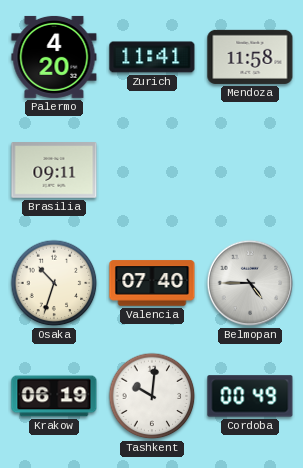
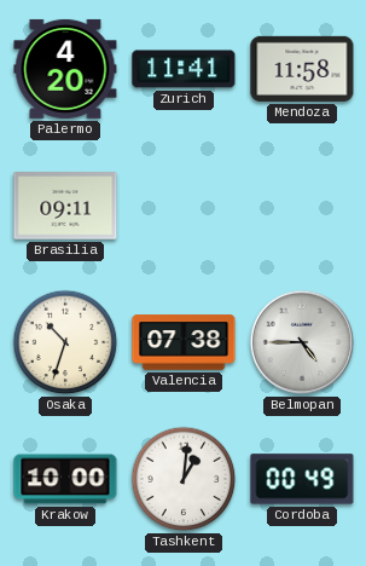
Valencia: 07:40 -> 07:38 (184, 342)
Krakow: 06:19 -> 10:00 (65, 479)
Tashkent: 10:01 -> 1:01 (184, 479)
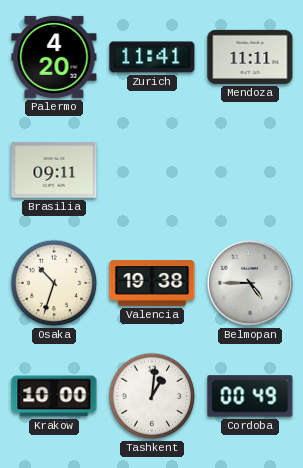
Mendoza: 11:58 -> 11:11 (250, 57)
Valencia: 07:38 -> 19:38 (152, 283)
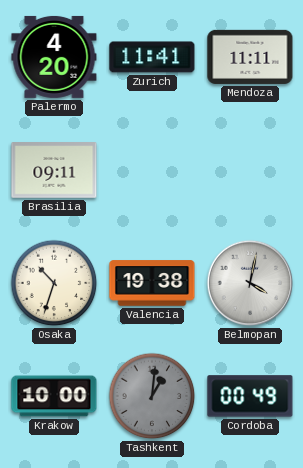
Belmopan: 4:45 -> 4:02 (250, 283)
Tashkent dial: white -> grey (152, 396)
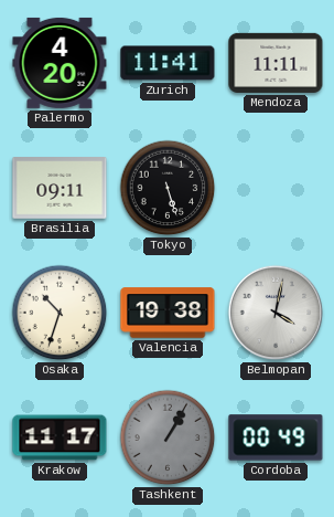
Tokyo: none -> 5:27 (168, 188)
Krakow: 10:00 -> 11:17 (60, 437)
Tashkent: 1:01 -> 1:05 (168, 437)
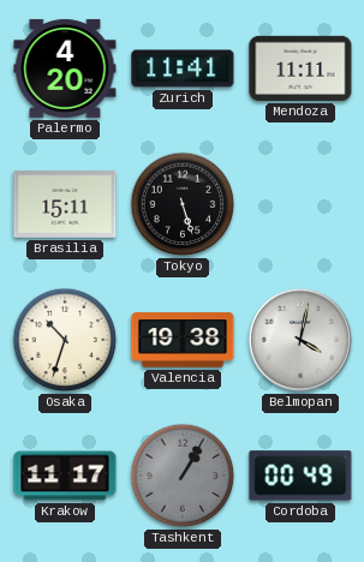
Brasilia: 09:11 -> 15:11 (65, 204)
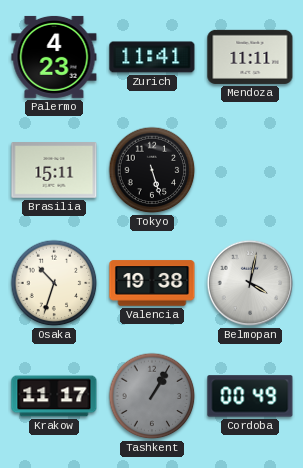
Palermo: 4:20 -> 4:23 (54, 57)
